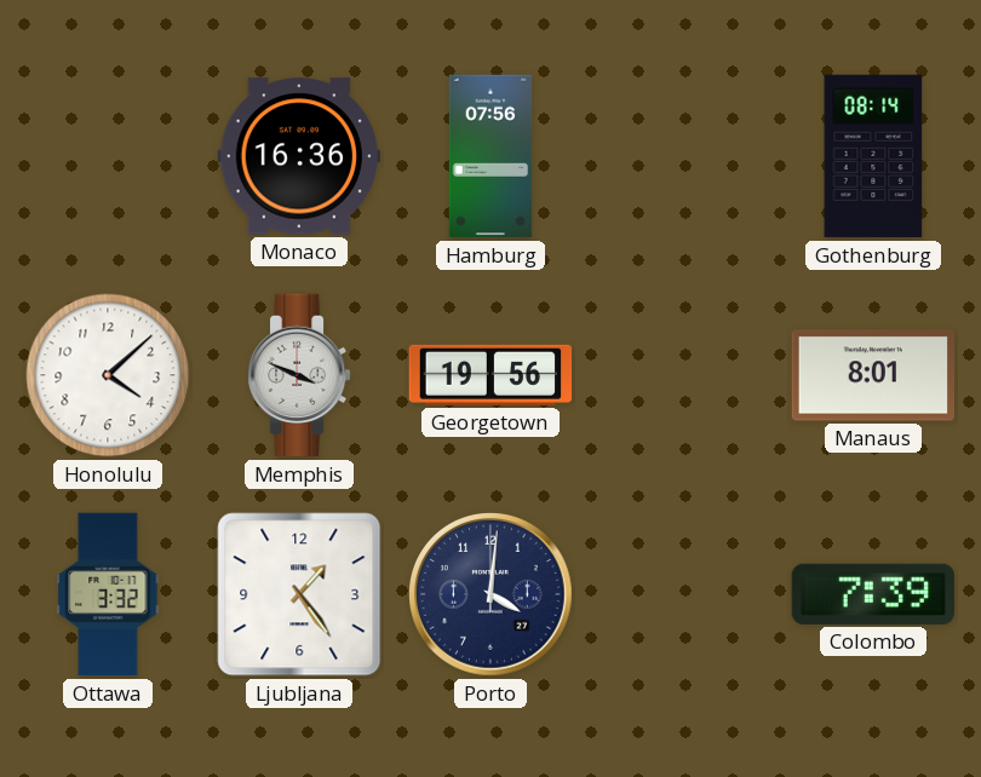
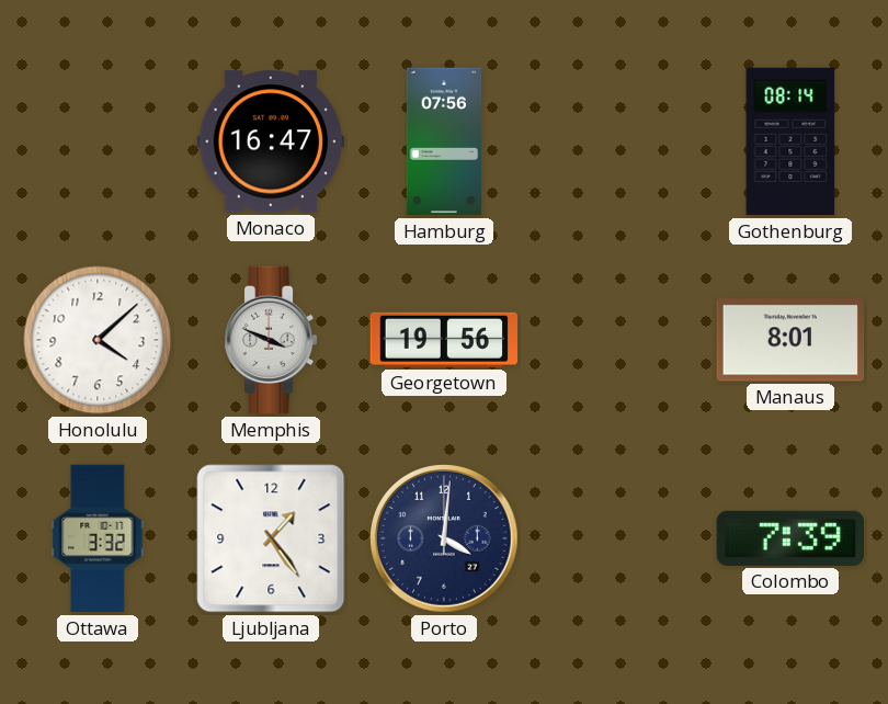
Monaco: 16:36 -> 16:47 (270, 141)
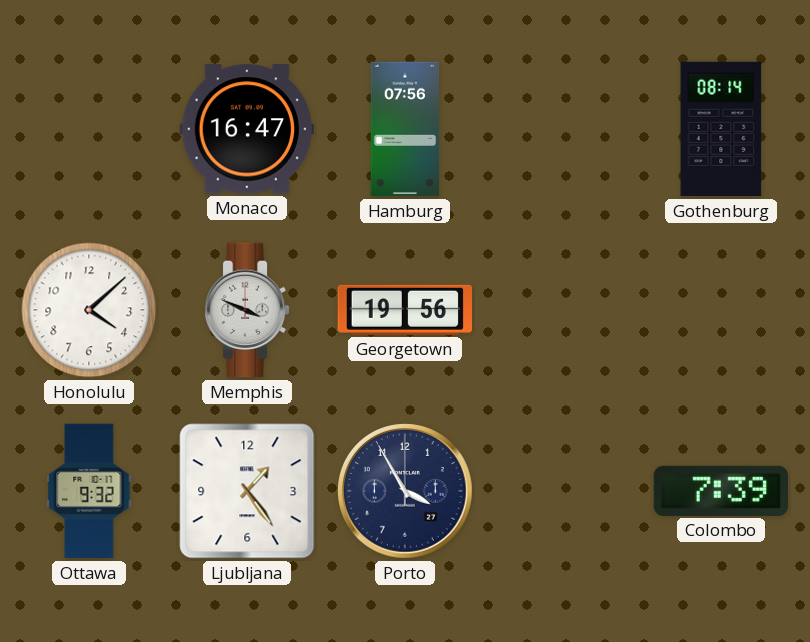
Manaus: 8:01 -> none (789, 340)
Ottawa: 3:32 -> 9:32 (89, 491)
Porto: 4:01 -> 3:55 (406, 492)
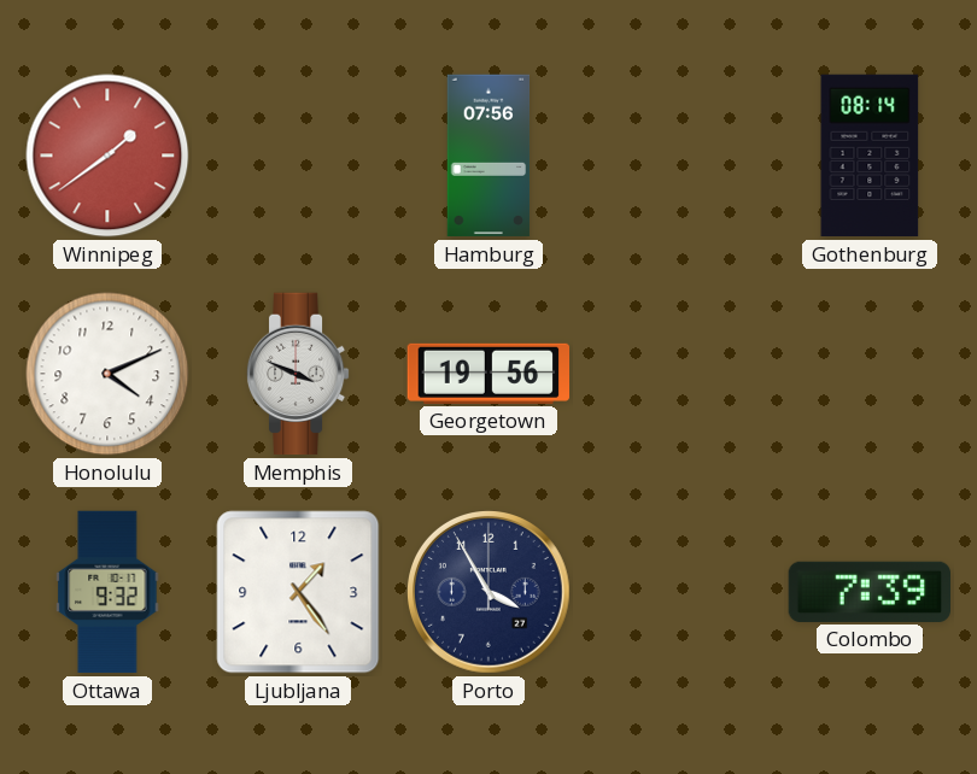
Winnipeg: none -> 1:39 (107, 156)
Monaco: 16:47 -> none (246, 129)
Honolulu: 4:08 -> 4:11 (107, 374)
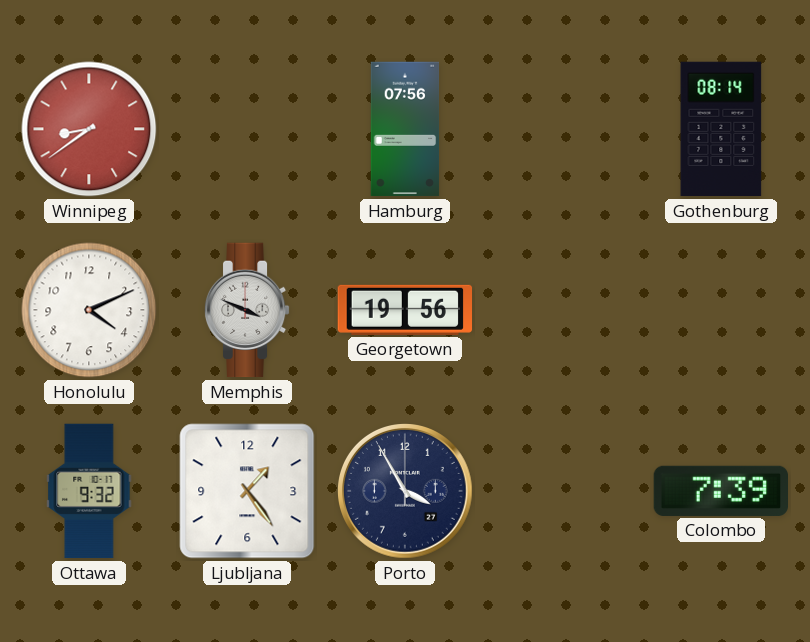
Winnipeg: 1:39 -> 8:39 (89, 129)
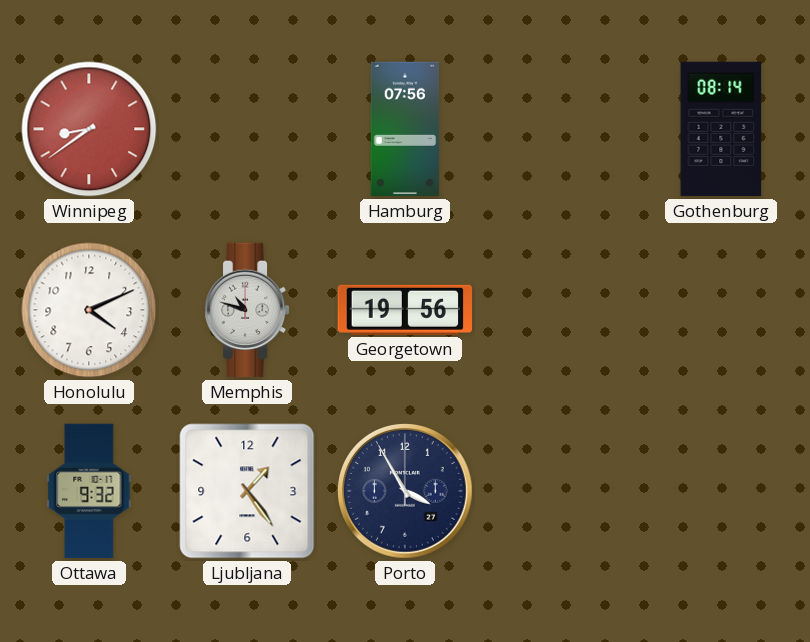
Memphis: 3:49 -> 10:48 (247, 310)
Colombo: 7:39 -> none (720, 491)
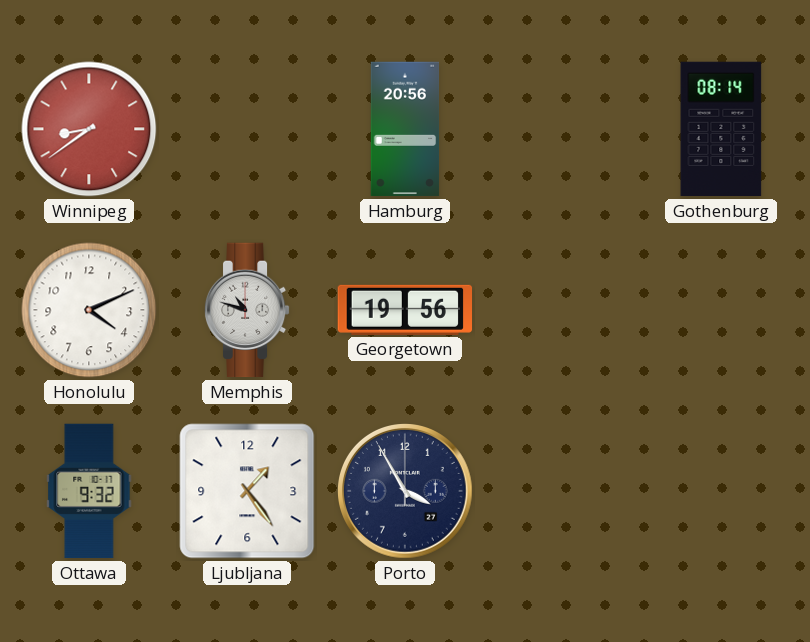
Hamburg: 07:56 -> 20:56 (405, 129)
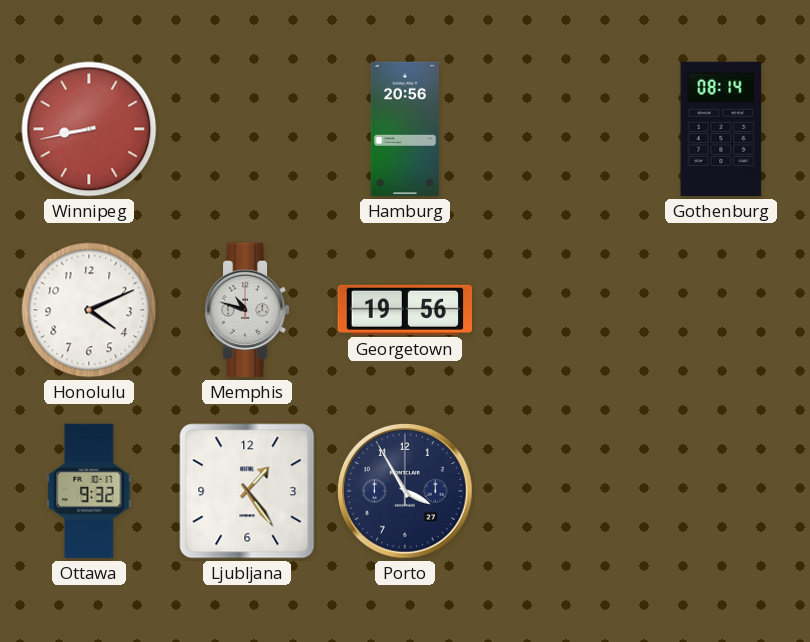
Winnipeg: 8:39 -> 8:43 (89, 129)
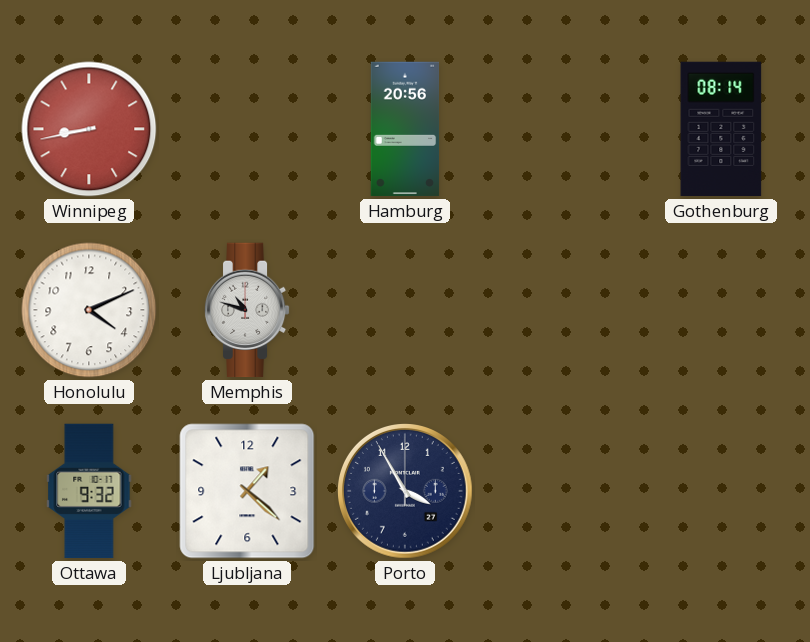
Georgetown: 19:56 -> none (405, 310)
Ljubljana: 1:24 -> 1:22 (247, 491)
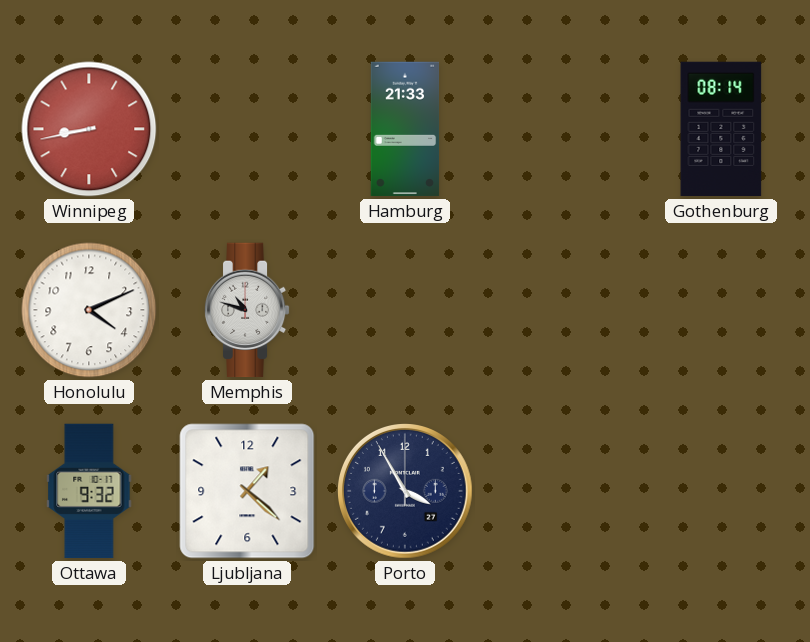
Hamburg: 20:56 -> 21:33 (405, 129)
